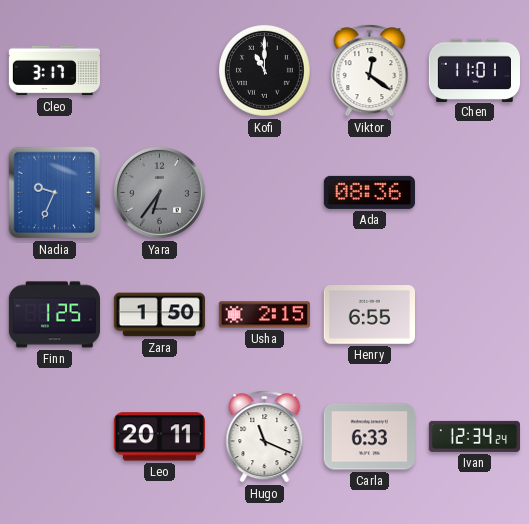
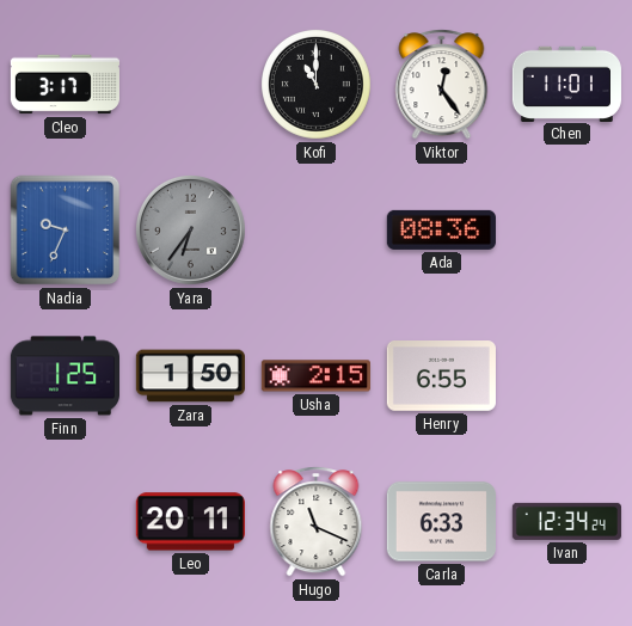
Viktor: 12:21 -> 12:24 (442, 85)
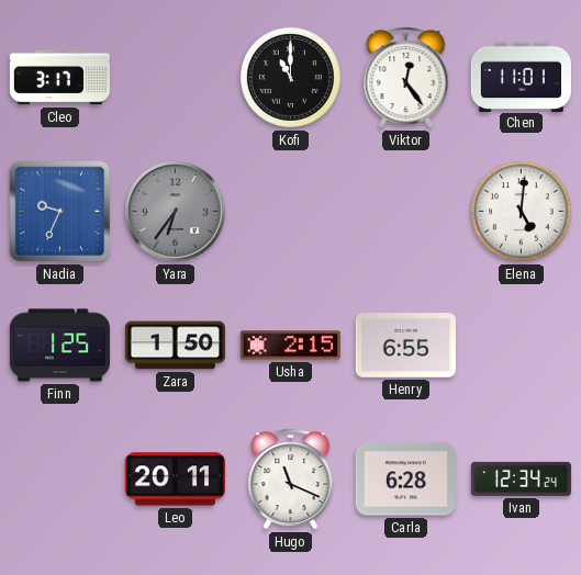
Ada: 08:36 -> none (441, 229)
Elena: none -> 5:01 (522, 212)
Carla: 6:33 -> 6:28 (405, 480)
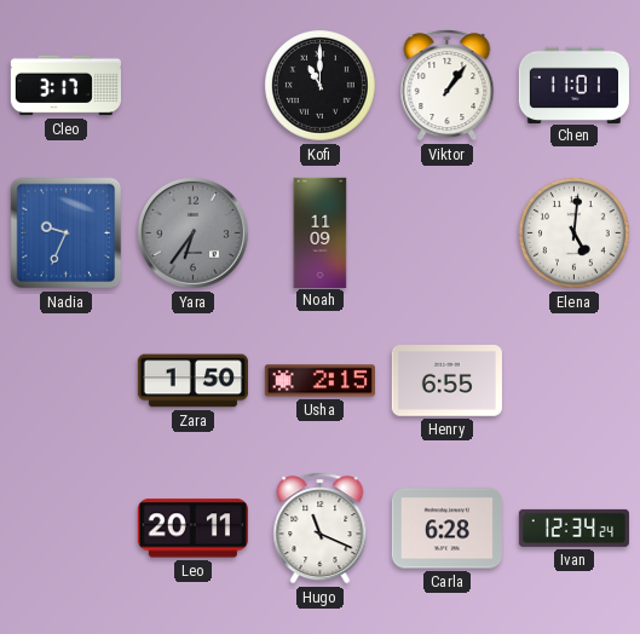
Viktor: 12:24 -> 1:06 (448, 86)
Noah: none -> 11:09 (321, 232)
Finn: 1:25 -> none (59, 346)
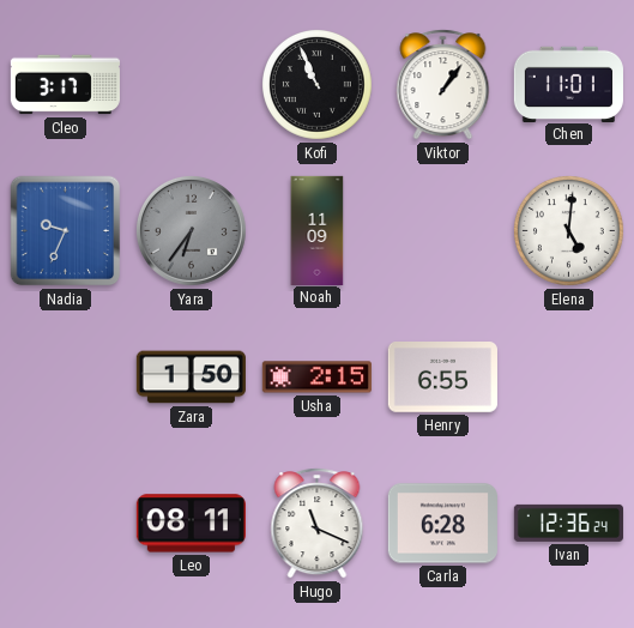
Kofi: 11:00 -> 10:56 (318, 85)
Leo: 20:11 -> 08:11 (191, 524)
Ivan: 12:34 -> 12:36 (568, 523)
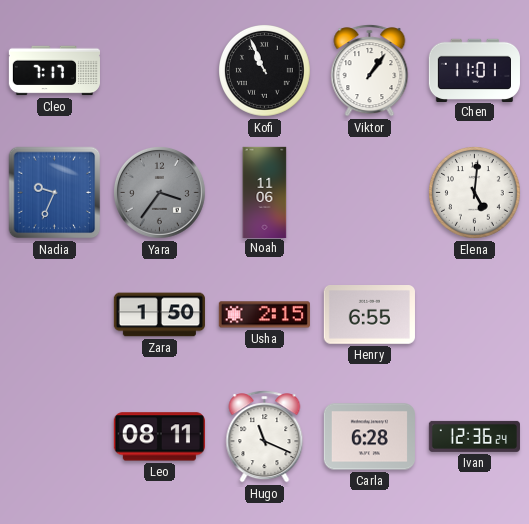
Cleo: 3:17 -> 7:17 (54, 71)
Yara: 6:36 -> 3:36 (159, 192)
Noah: 11:09 -> 11:06 (265, 192)
